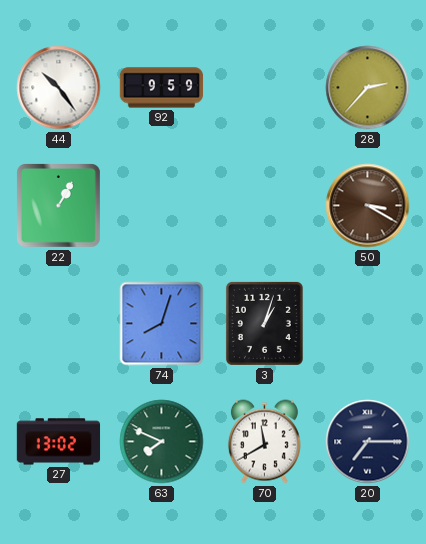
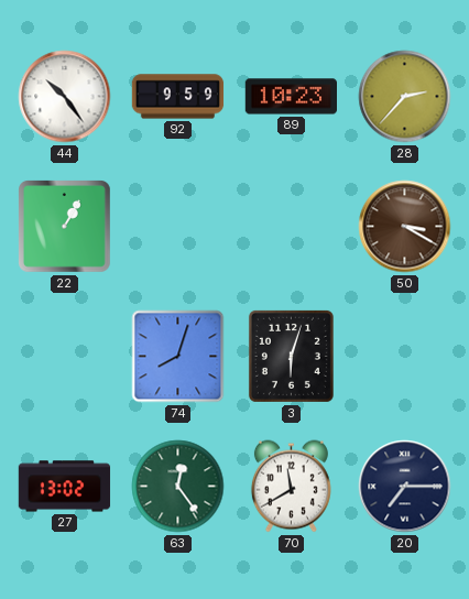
89: none -> 10:23 (292, 97)
3: 1:03 -> 6:03 (291, 356)
63: 7:49 -> 12:24 (178, 487)
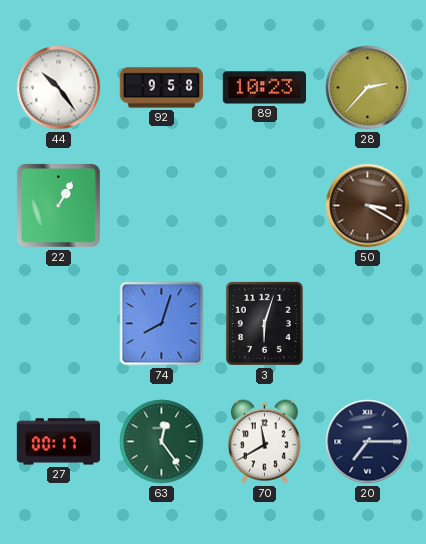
92: 9:59 -> 9:58 (162, 88)
27: 13:02 -> 00:17 (59, 442)
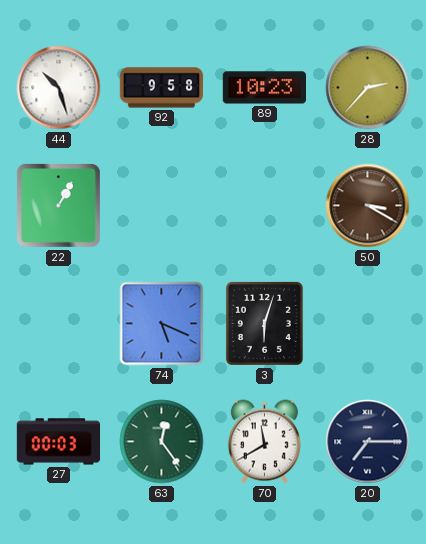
44: 10:24 -> 10:27 (59, 88)
74: 8:03 -> 5:19 (162, 324)
27: 00:17 -> 00:03 (59, 442)
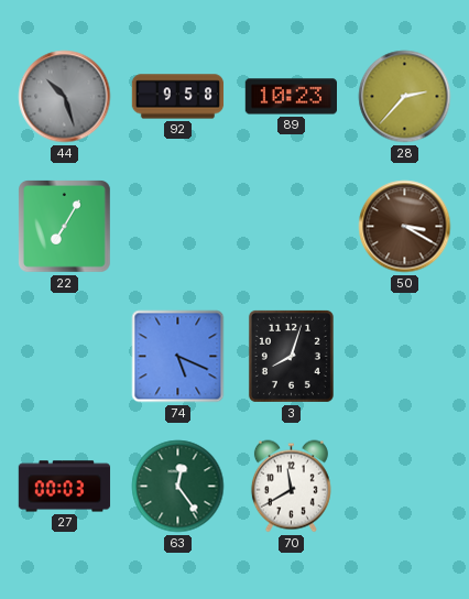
44 dial: white -> grey (65, 97)
22: 1:05 -> 7:05 (65, 227)
3: 6:03 -> 8:03 (291, 356)
20: 7:15 -> none (368, 442)
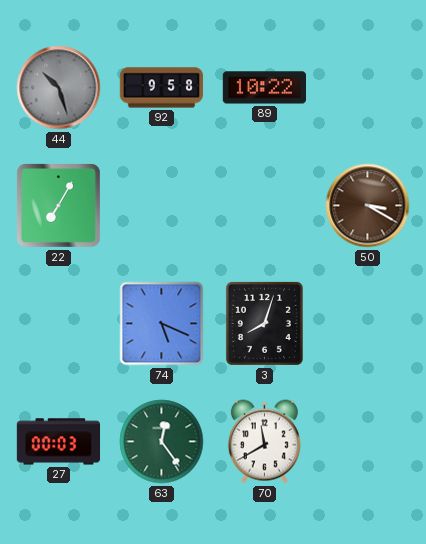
89: 10:23 -> 10:22 (265, 88)
28: 2:37 -> none (405, 97)
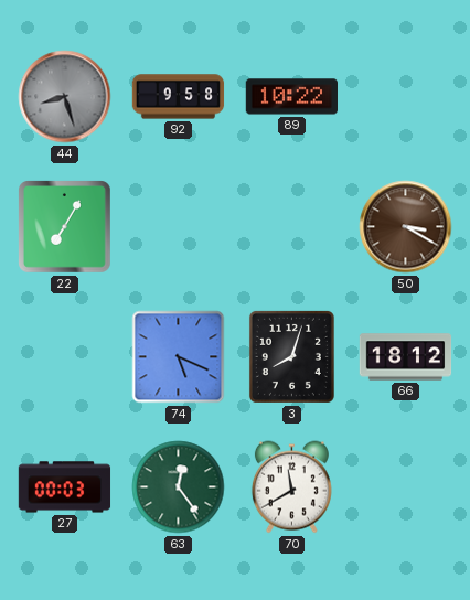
44: 10:27 -> 8:27 (65, 97)
66: none -> 18:12 (406, 357)
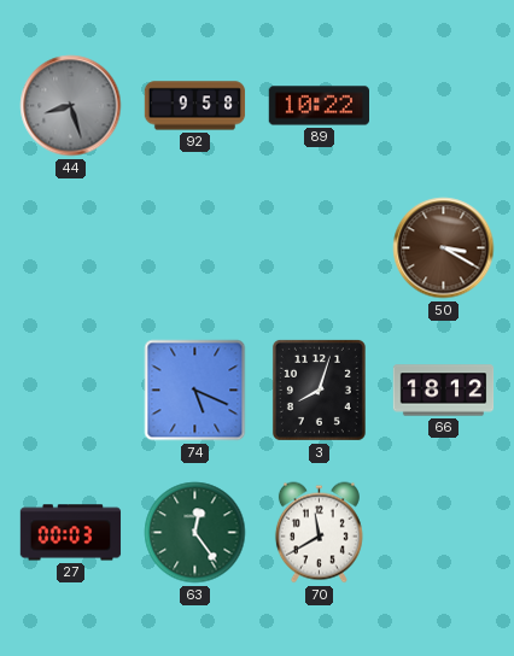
22: 7:05 -> none (65, 227)
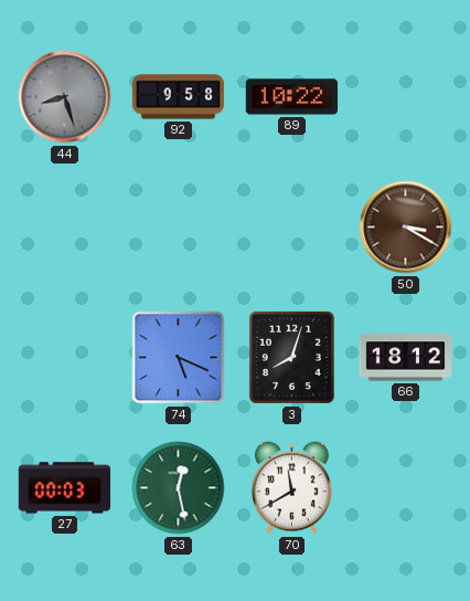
63: 12:24 -> 12:28 (179, 488)
